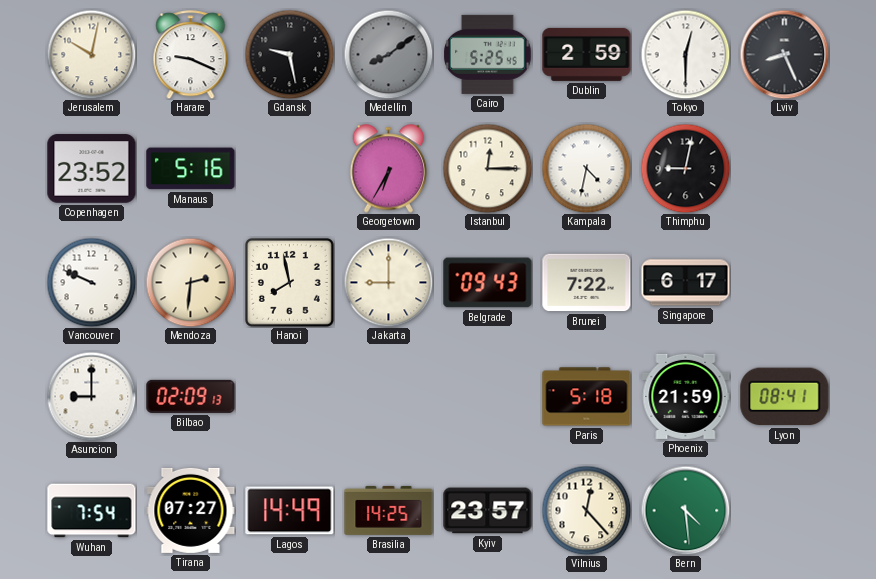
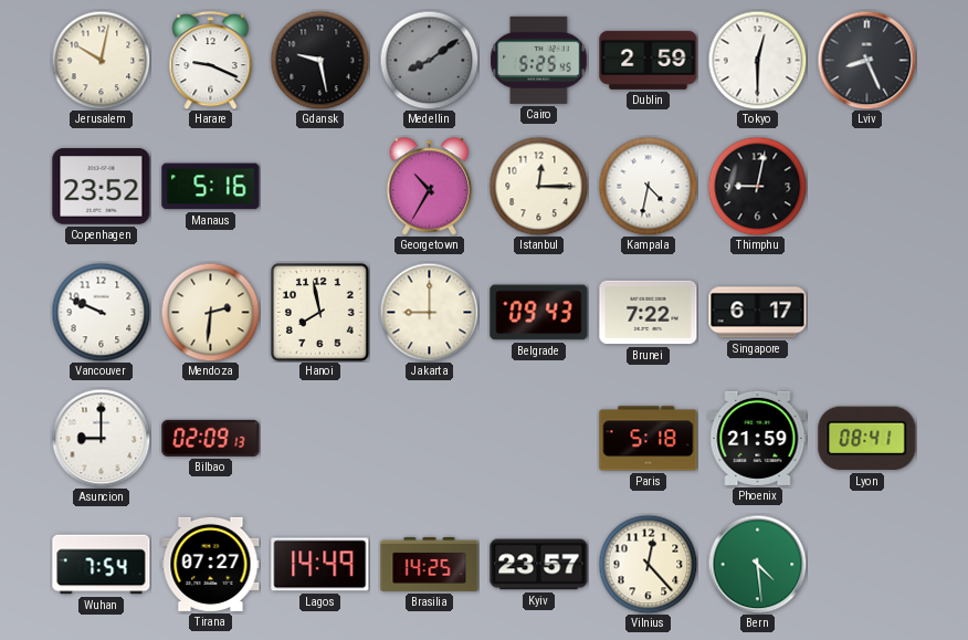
Georgetown: 6:35 -> 10:35 (430, 187)
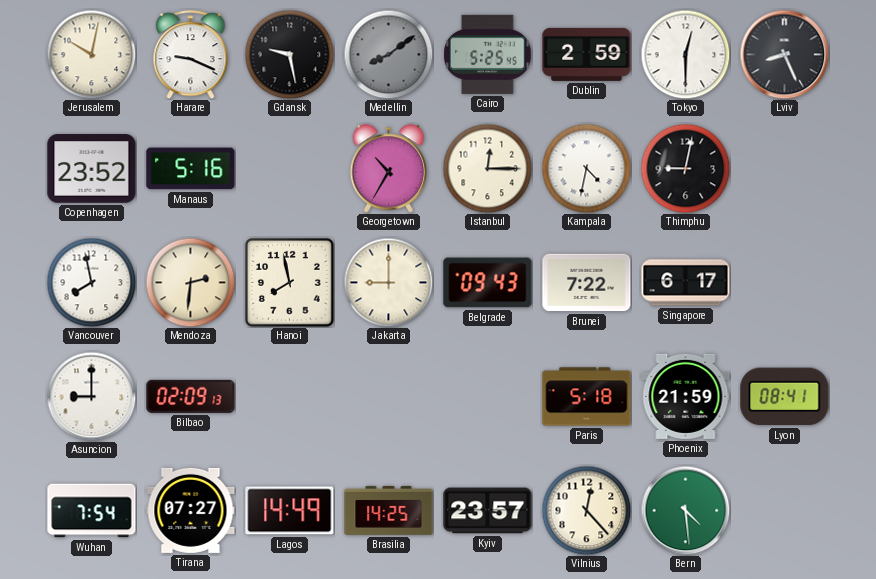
Vancouver: 9:49 -> 7:58 (91, 282)
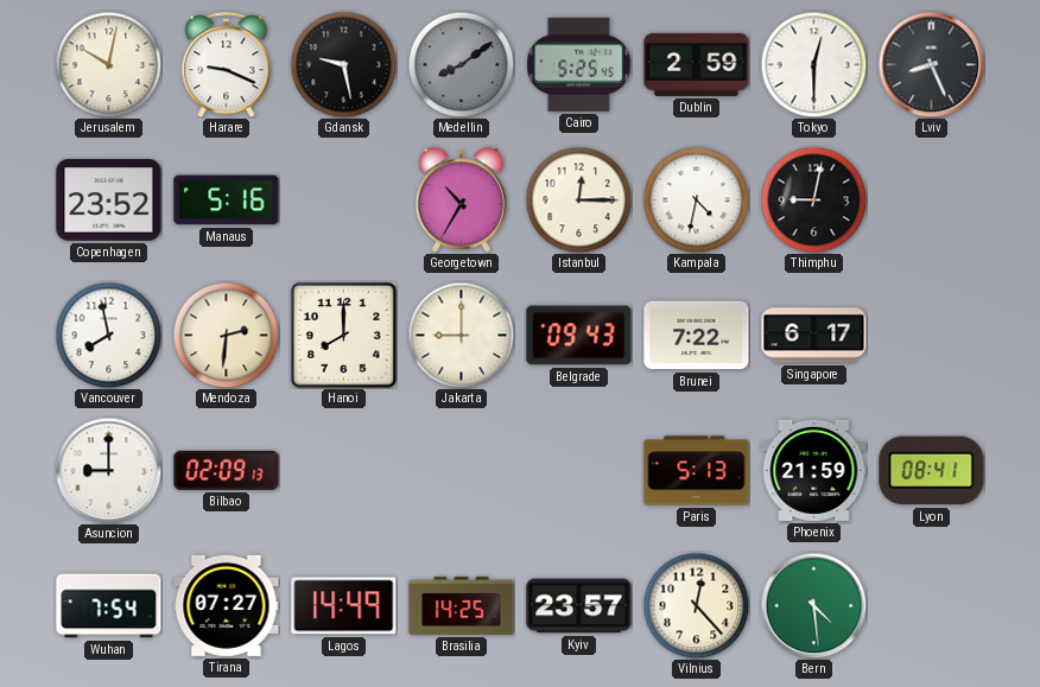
Hanoi: 7:58 -> 8:00 (343, 335)
Paris: 5:18 -> 5:13 (697, 471)
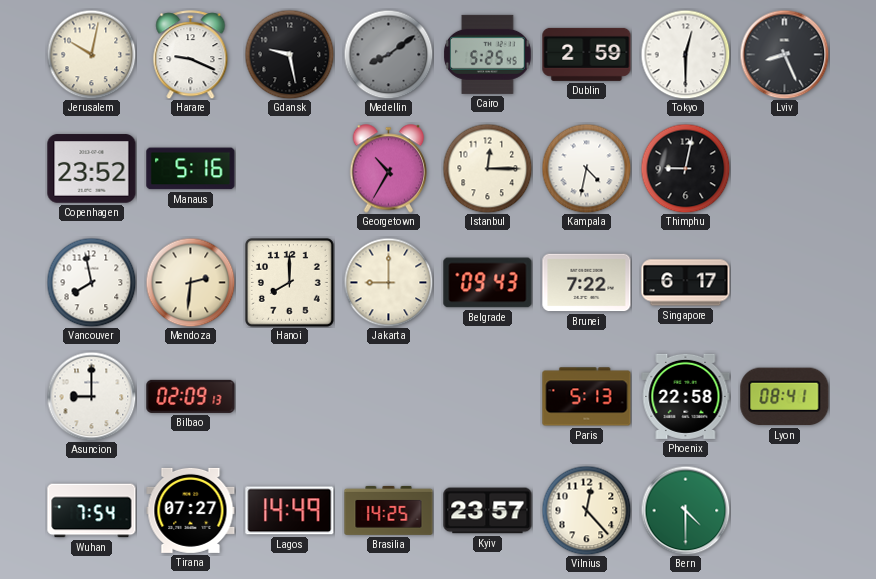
Phoenix: 21:59 -> 22:58 (686, 396)
Bern: 4:29 -> 4:30 (685, 510)
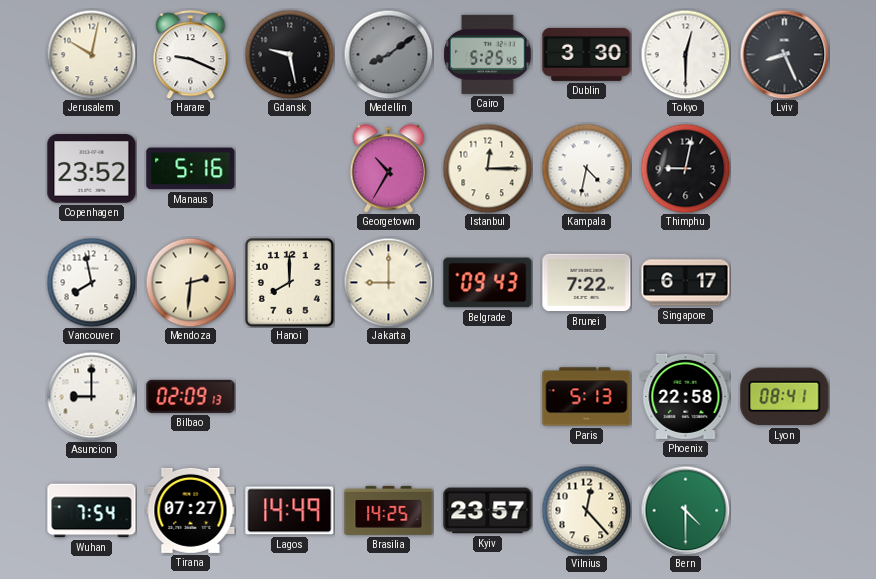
Dublin: 2:59 -> 3:30 (587, 54)
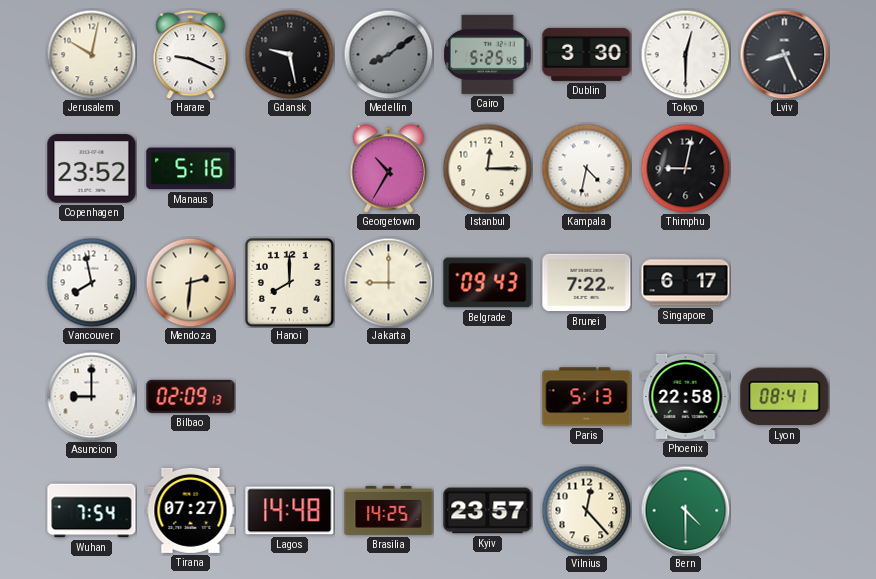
Lagos: 14:49 -> 14:48 (290, 511)
